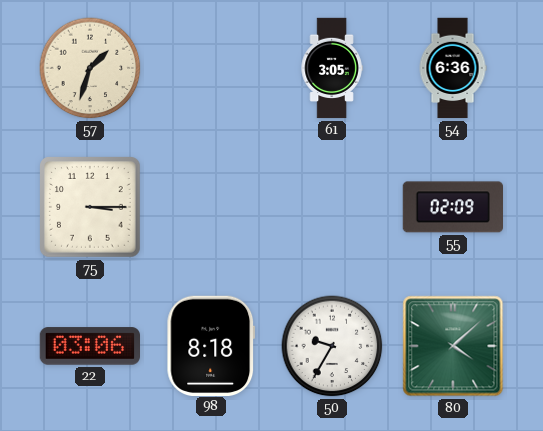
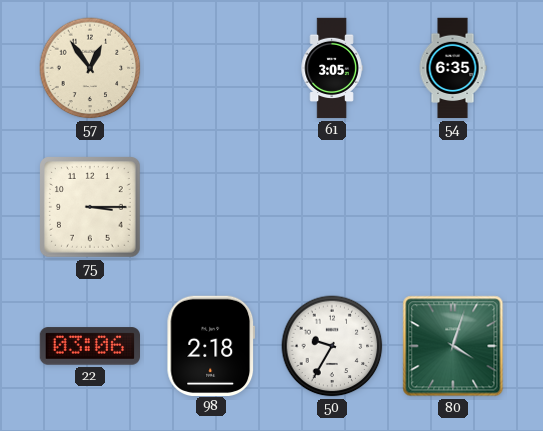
57: 1:33 -> 12:54 (90, 68)
54: 6:36 -> 6:35 (453, 68)
55: 02:09 -> none (452, 207)
98: 8:18 -> 2:18 (211, 345)
80: 4:08 -> 4:03 (453, 346)
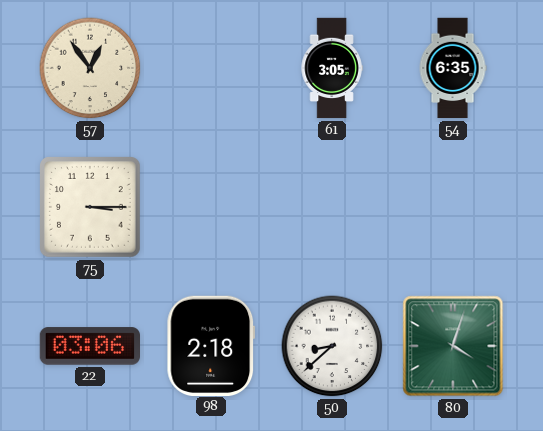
50: 9:35 -> 8:38 (332, 346)
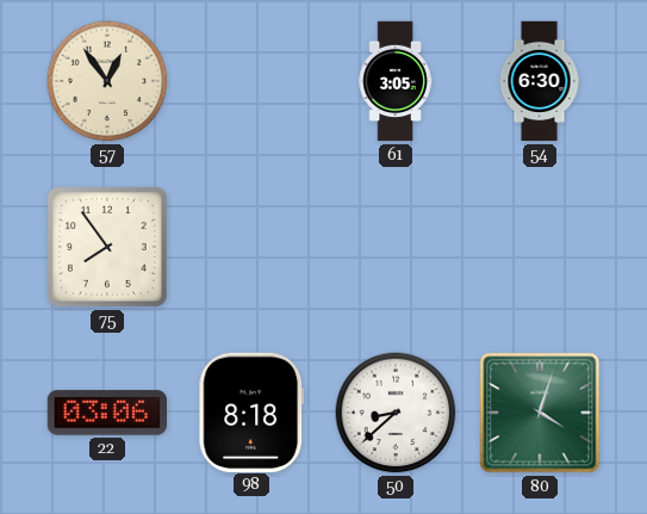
54: 6:35 -> 6:30 (540, 81)
75: 3:15 -> 7:54 (108, 248)
98: 2:18 -> 8:18 (251, 411)
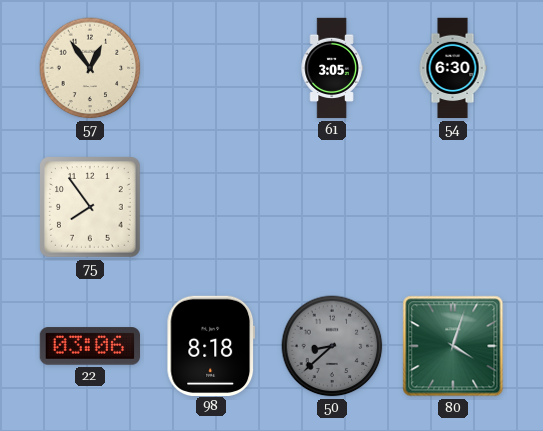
50 dial: white -> grey (332, 346)
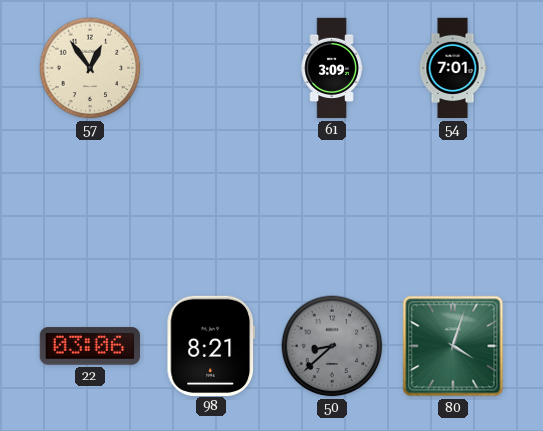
61: 3:05 -> 3:09 (332, 68)
54: 6:30 -> 7:01 (453, 68)
75: 7:54 -> none (91, 208)
98: 8:18 -> 8:21 (211, 345)
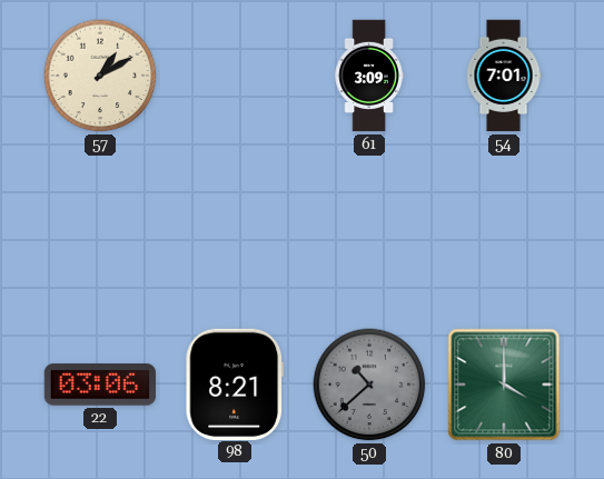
57: 12:54 -> 1:10 (100, 76)
50: 8:38 -> 10:38 (369, 385)
80: 4:03 -> 4:00 (504, 385)
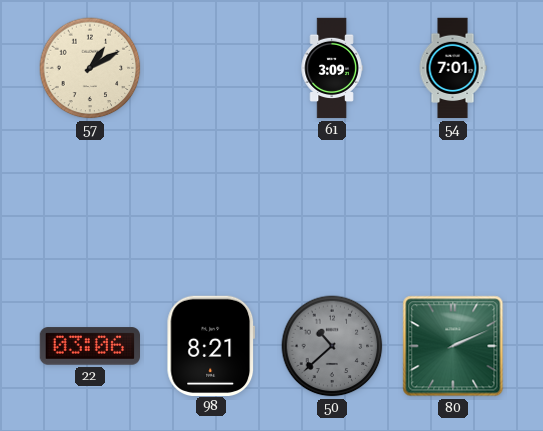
80: 4:00 -> 2:11 (453, 346)
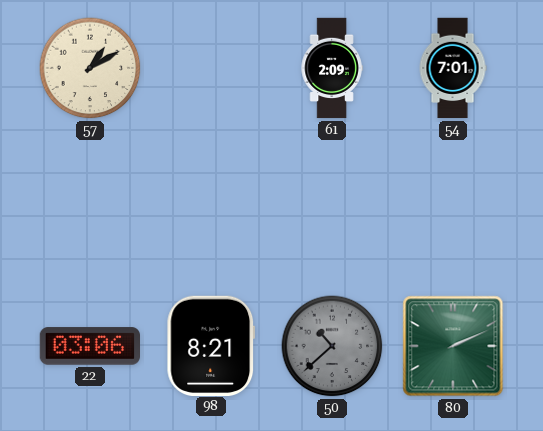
61: 3:09 -> 2:09 (332, 68)
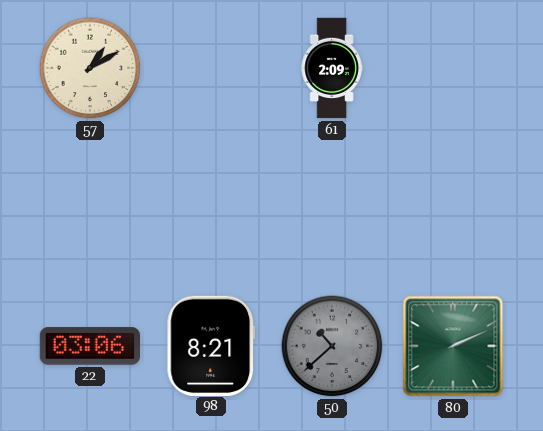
54: 7:01 -> none (453, 68)
